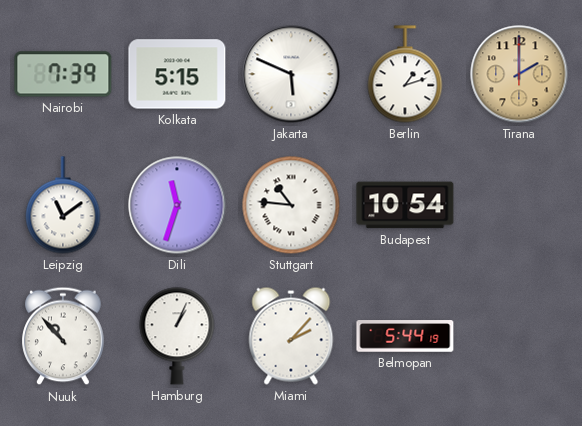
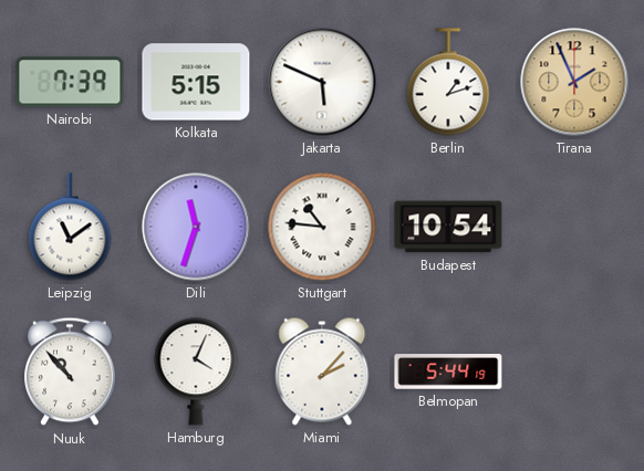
Tirana: 2:00 -> 1:56 (574, 82)
Hamburg: 1:04 -> 4:04 (196, 371)
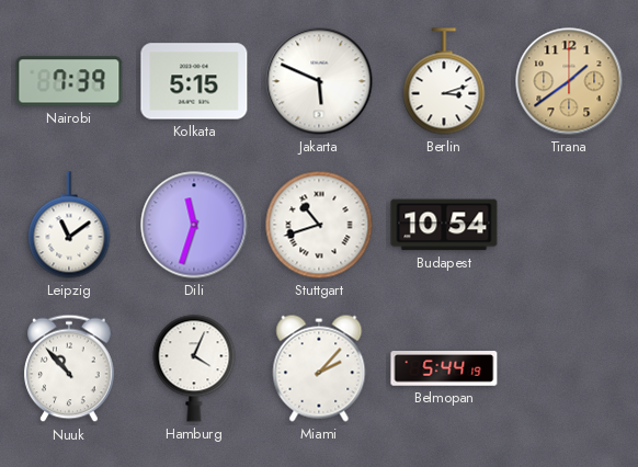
Berlin: 1:12 -> 3:12 (444, 81)
Tirana: 1:56 -> 1:39 (569, 81)
Stuttgart: 10:46 -> 10:42 (319, 225)
